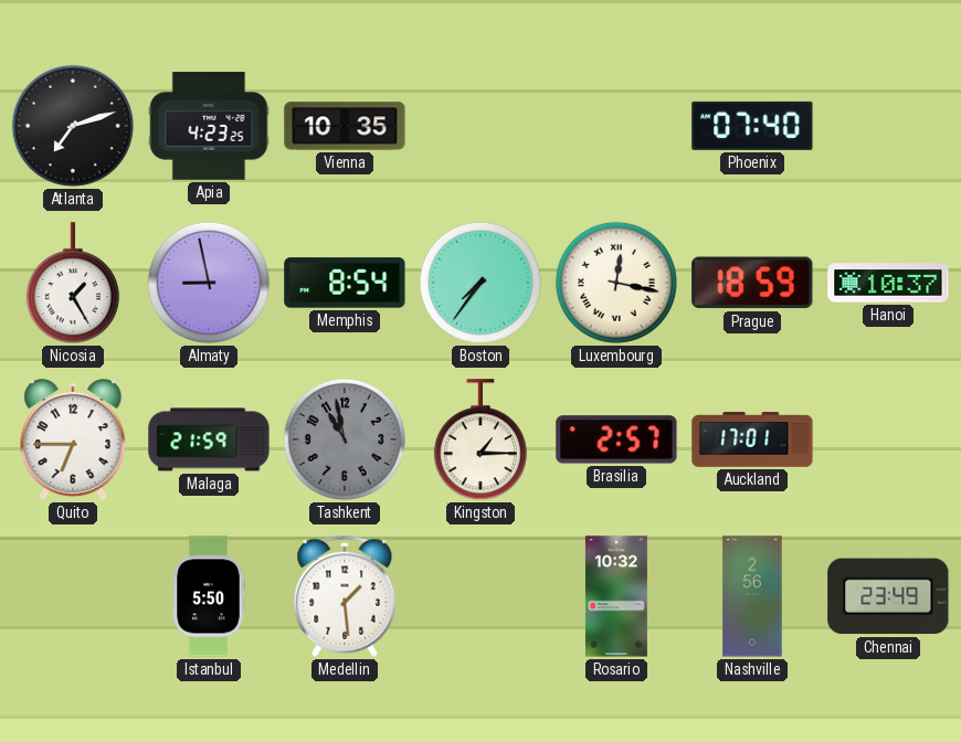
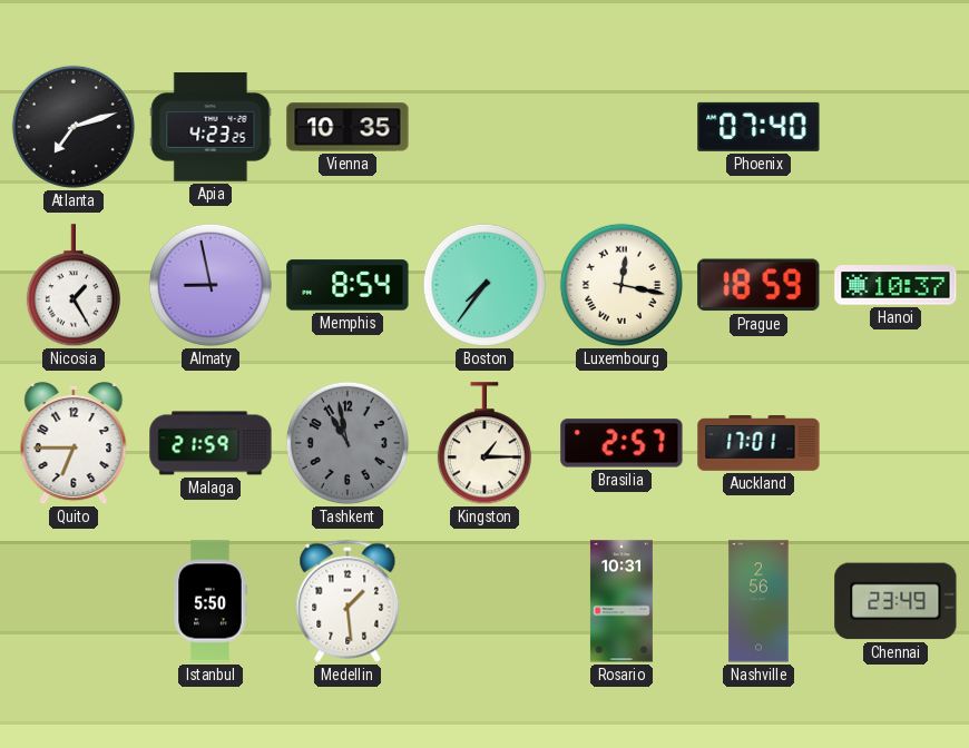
Rosario: 10:32 -> 10:31 (621, 601)
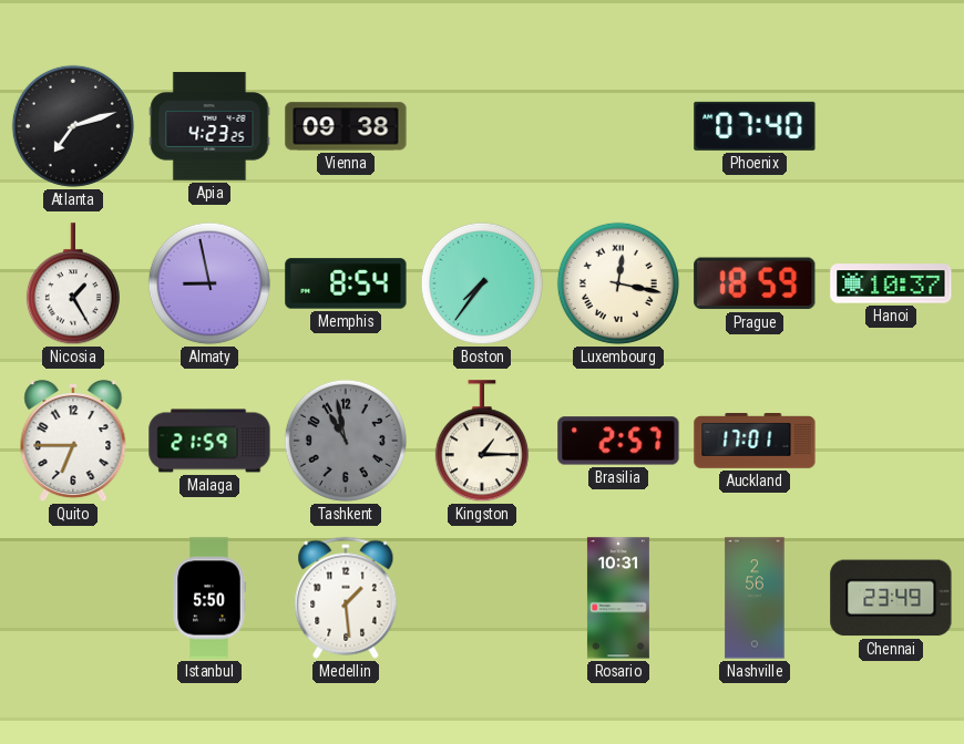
Vienna: 10:35 -> 09:38 (346, 126)
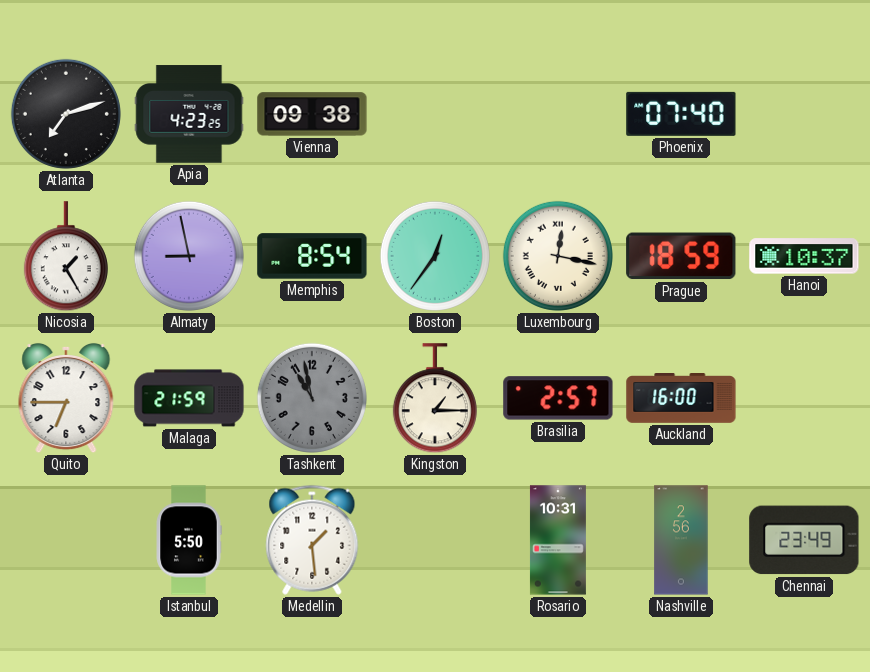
Boston: 7:36 -> 12:36 (435, 256)
Auckland: 17:01 -> 16:00 (681, 399)
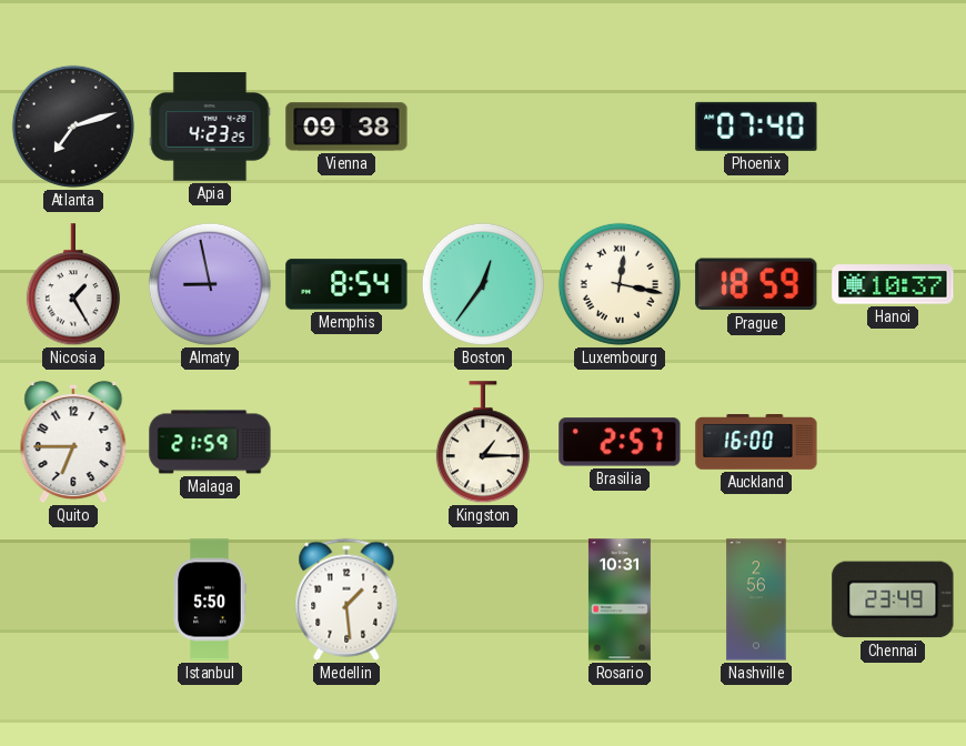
Tashkent: 10:58 -> none (312, 398)
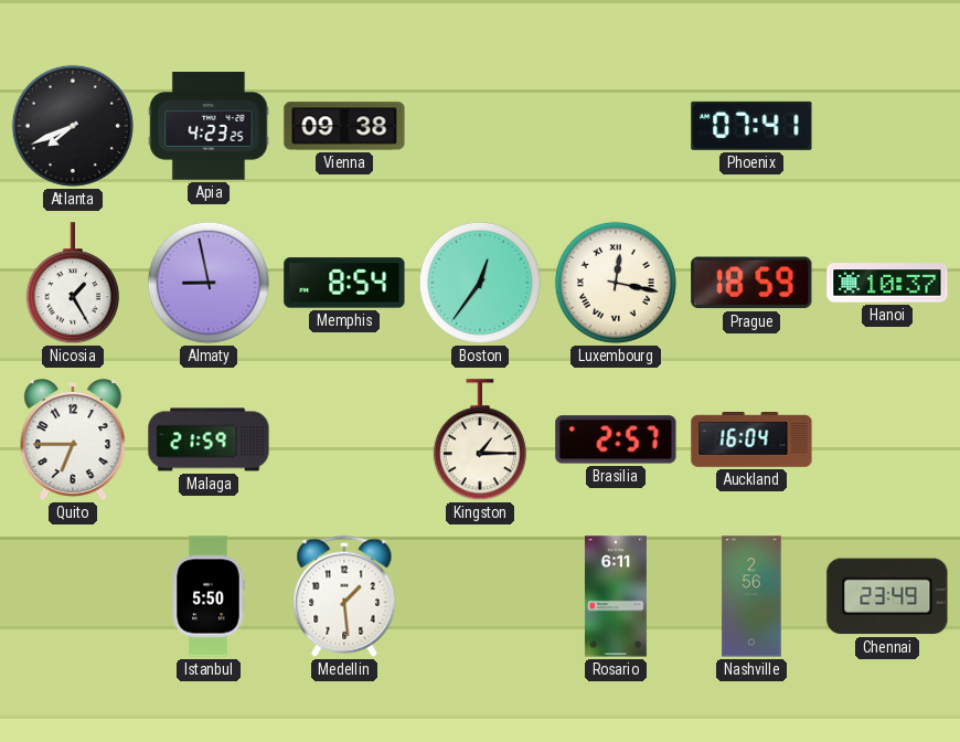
Atlanta: 7:12 -> 7:41 (73, 126)
Phoenix: 07:40 -> 07:41 (751, 126)
Auckland: 16:00 -> 16:04 (751, 441)
Rosario: 10:31 -> 6:11 (616, 596)
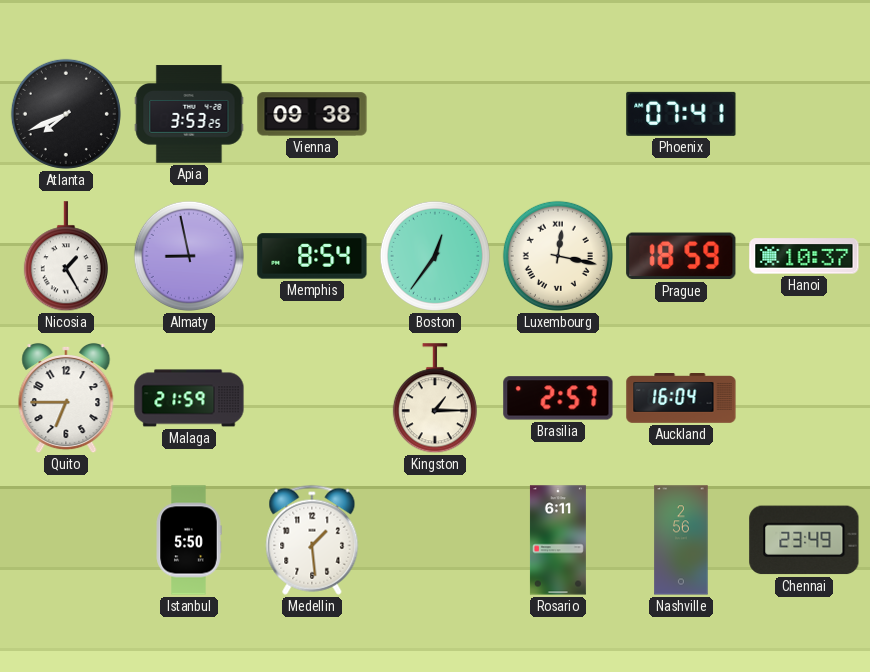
Apia: 4:23 -> 3:53 (189, 114)
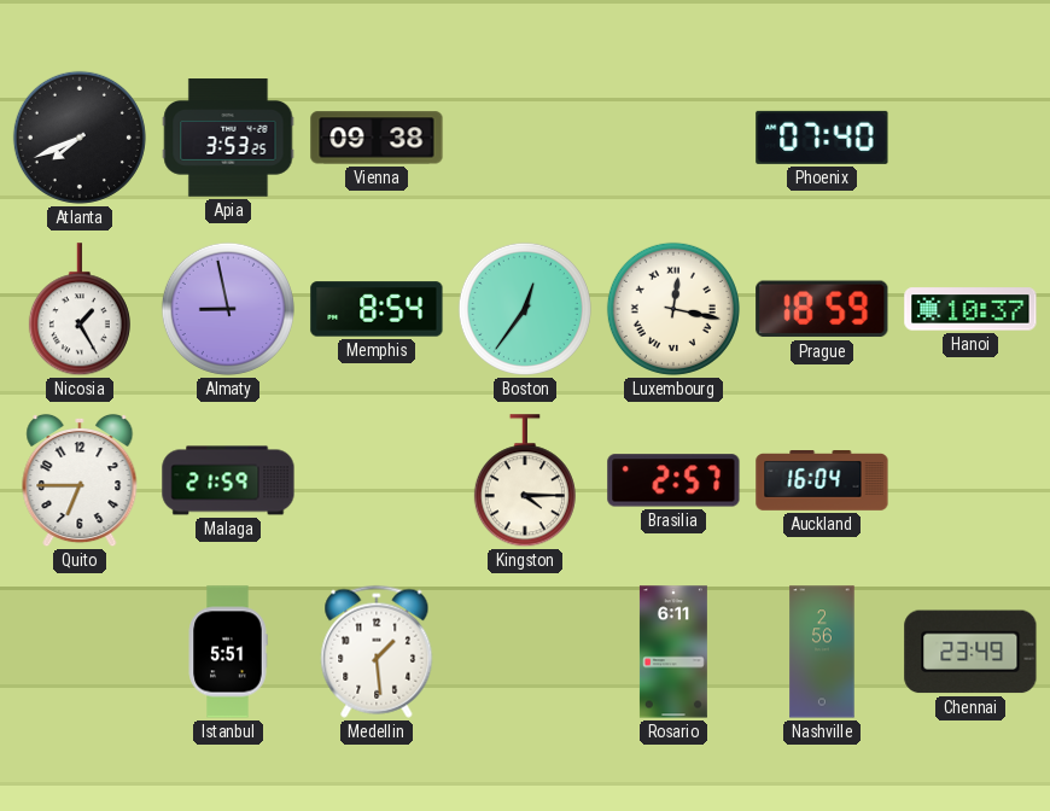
Phoenix: 07:41 -> 07:40 (822, 138)
Kingston: 1:15 -> 4:15 (525, 482)
Istanbul: 5:50 -> 5:51 (228, 652)
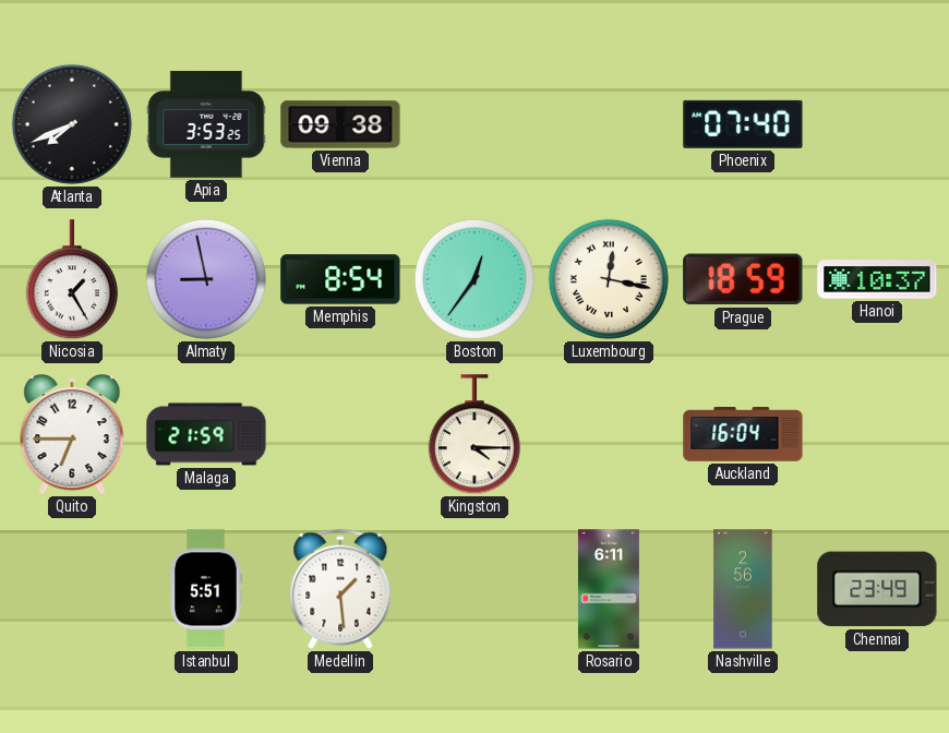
Brasilia: 2:57 -> none (673, 480)
